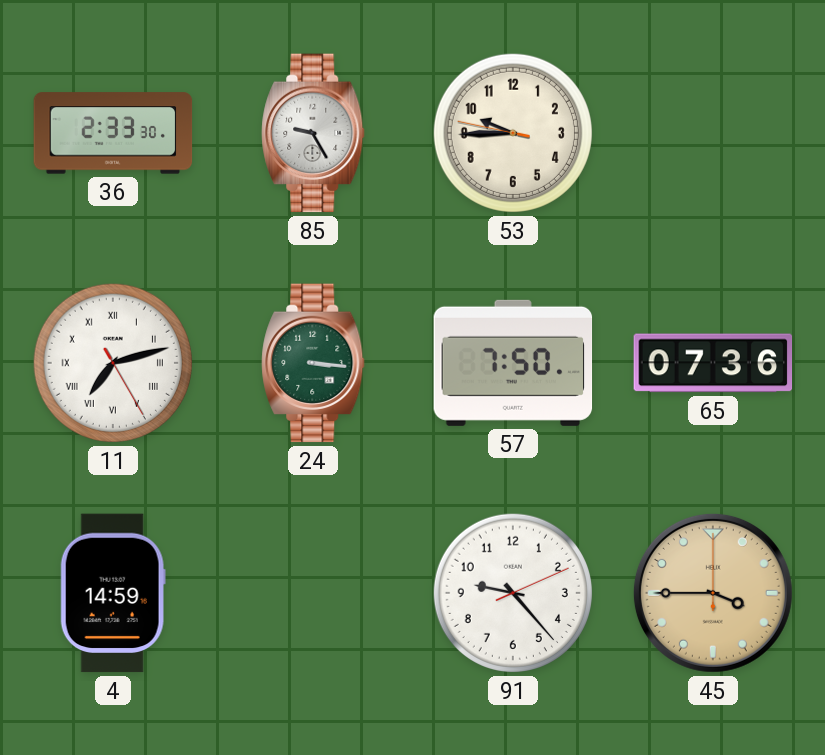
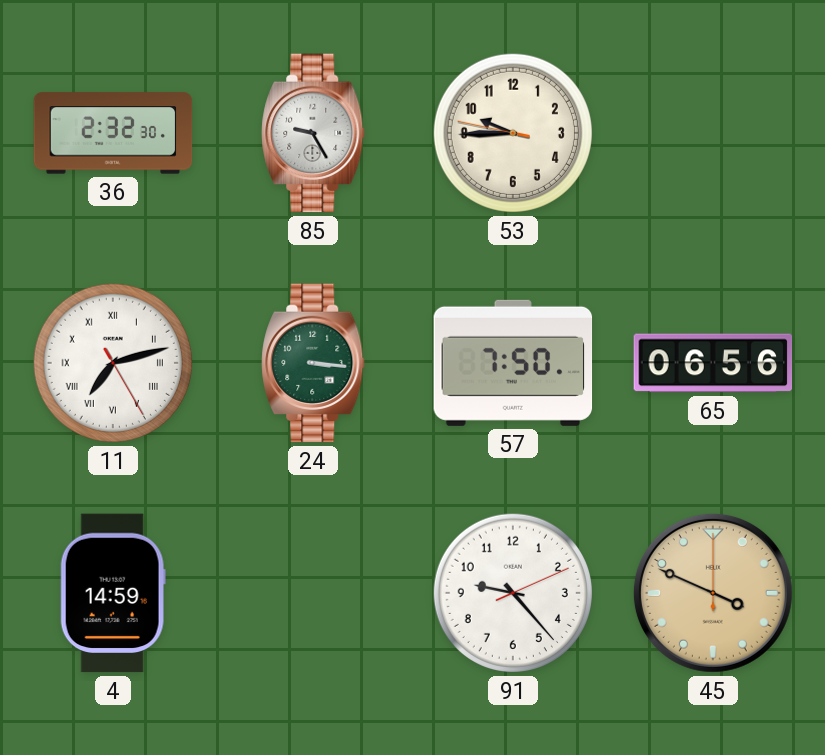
36: 2:33 -> 2:32 (113, 133)
65: 07:36 -> 06:56 (713, 363)
45: 3:45 -> 3:49 (713, 593)
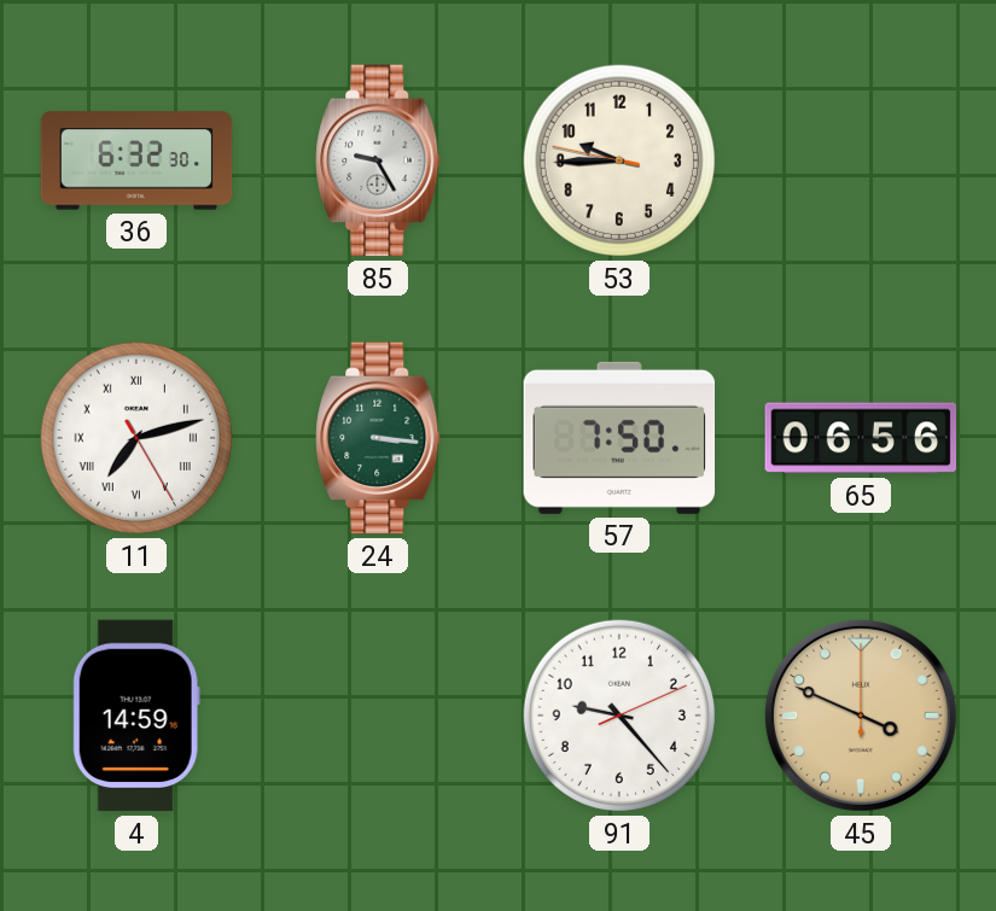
36: 2:32 -> 6:32 (136, 160)
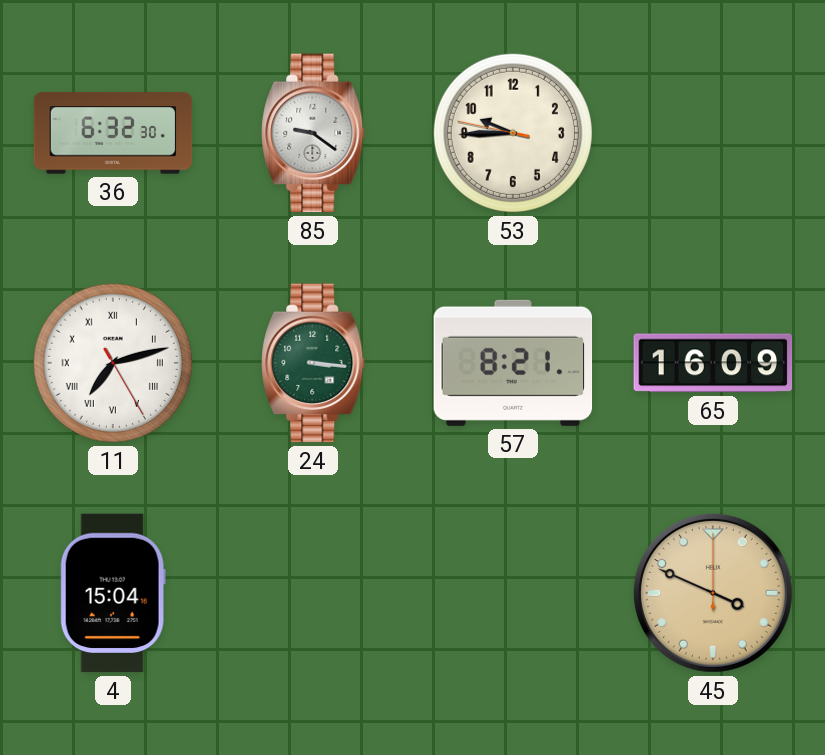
85: 9:25 -> 9:21 (313, 133)
57: 7:50 -> 8:21 (513, 363)
65: 06:56 -> 16:09 (713, 363)
4: 14:59 -> 15:04 (113, 593)
91: 9:23 -> none (619, 716)
